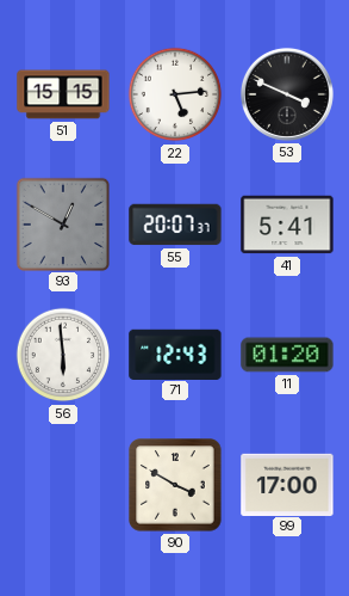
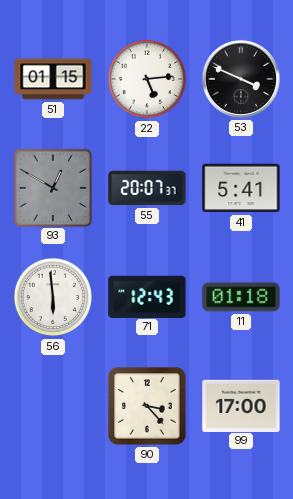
51: 15:15 -> 01:15 (53, 79)
11: 01:20 -> 01:18 (241, 297)
90: 3:50 -> 3:23 (147, 406)
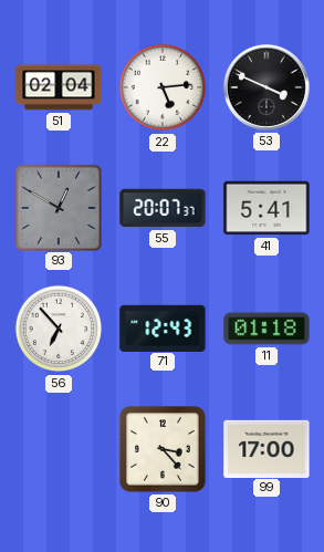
51: 01:15 -> 02:04 (59, 87)
56: 5:59 -> 6:53 (59, 329)
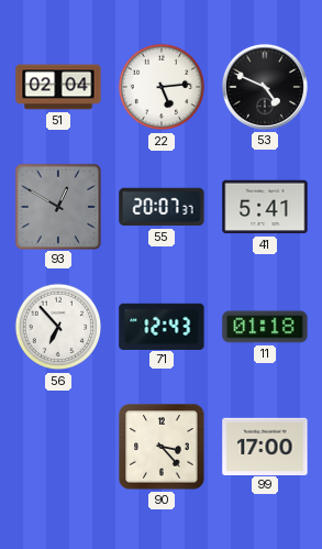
53: 3:49 -> 4:49 (265, 87)
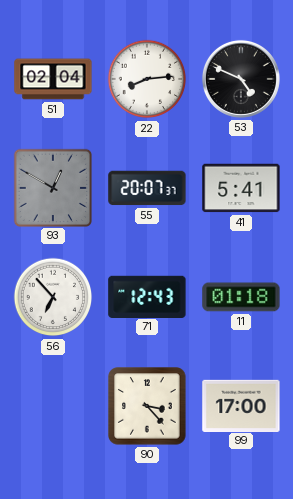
22: 5:14 -> 8:14 (147, 79)
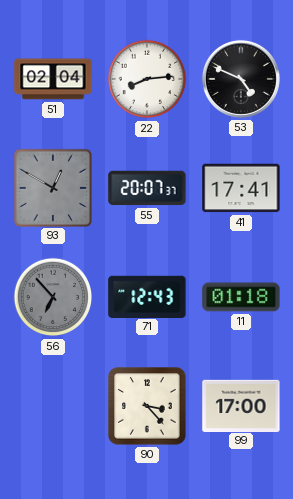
41: 5:41 -> 17:41 (241, 188)
56 dial: white -> grey (53, 297)
